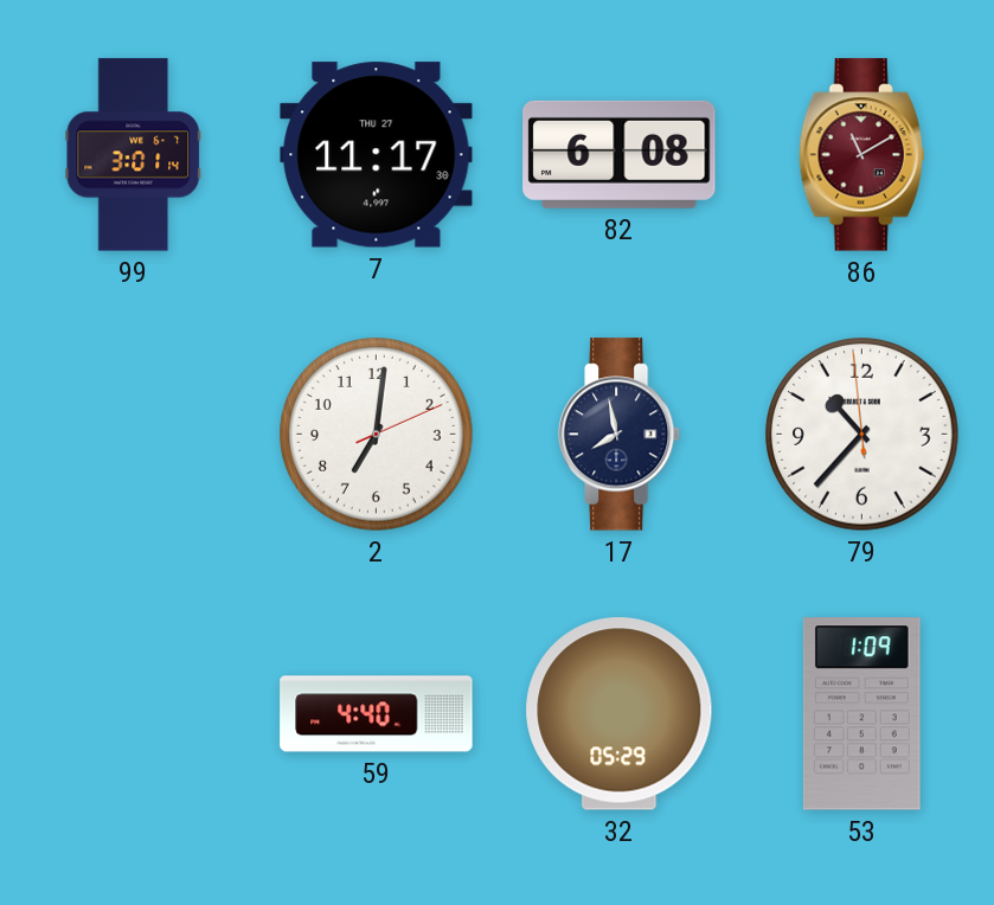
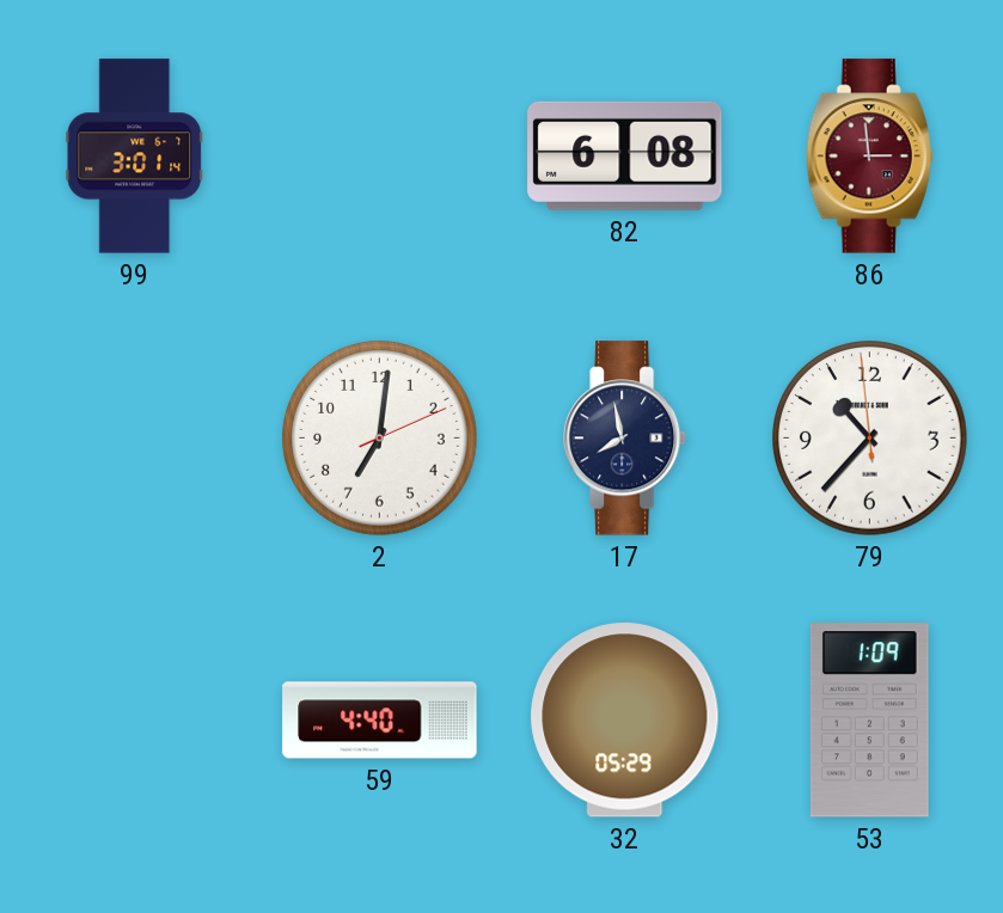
7: 11:17 -> none (377, 155)
86: 11:10 -> 2:59 (870, 157)
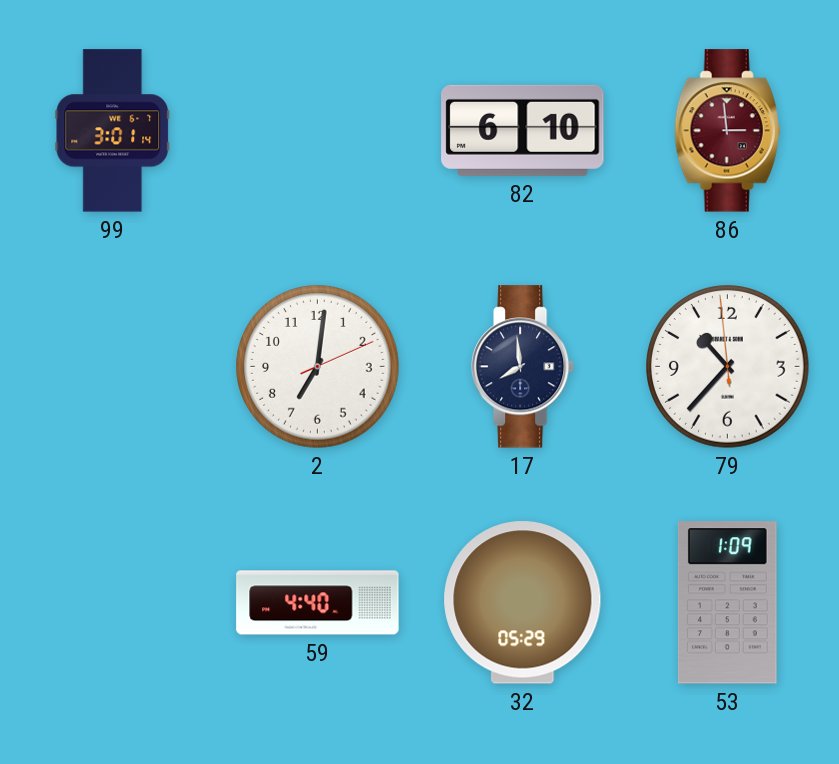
82: 6:08 -> 6:10 (523, 130)
17: 7:58 -> 7:59 (523, 367)
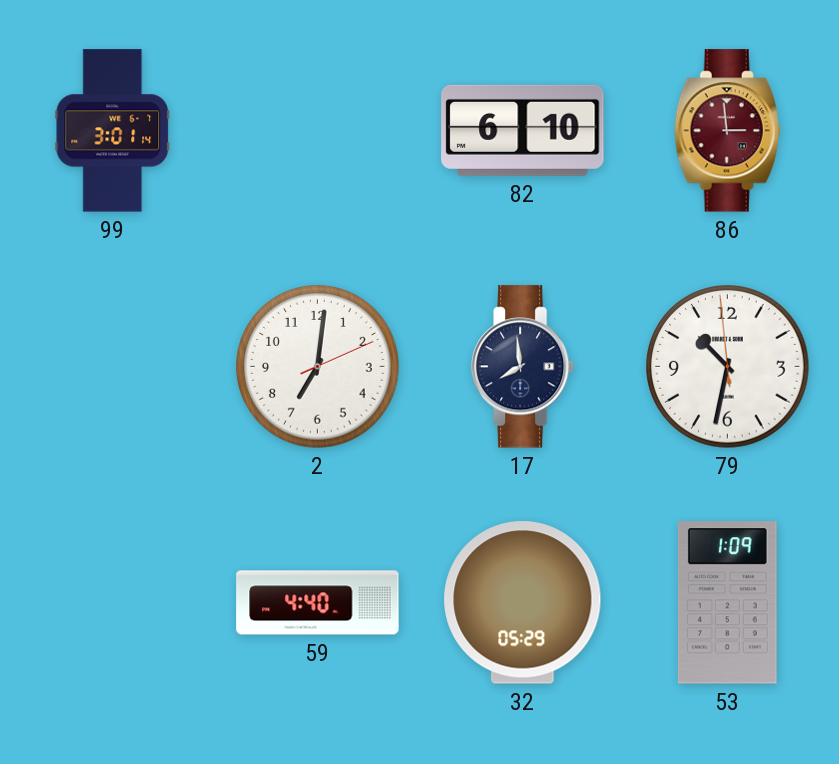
79: 10:36 -> 10:31 (728, 367)
